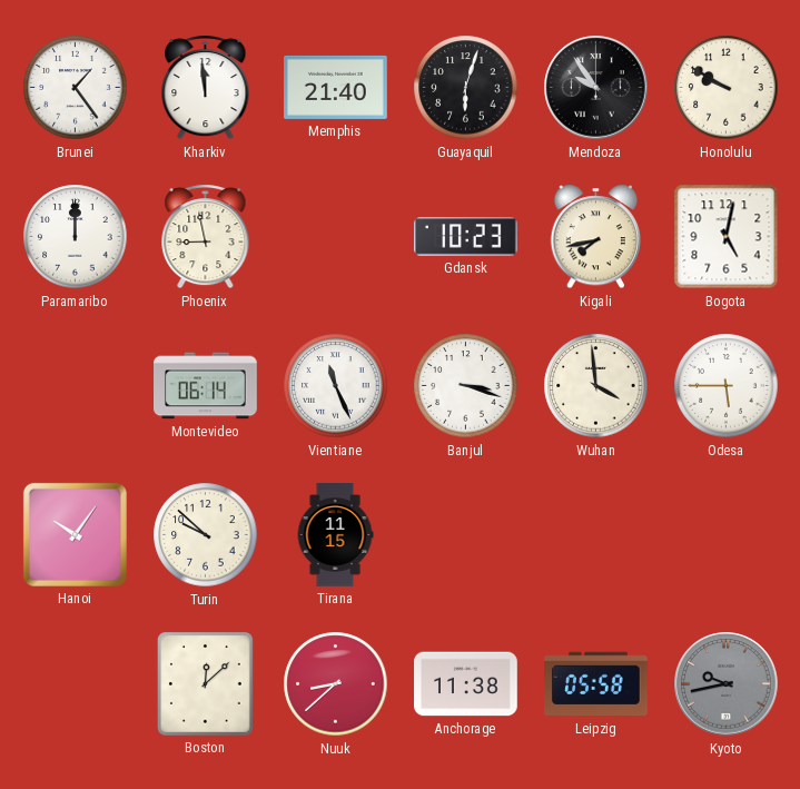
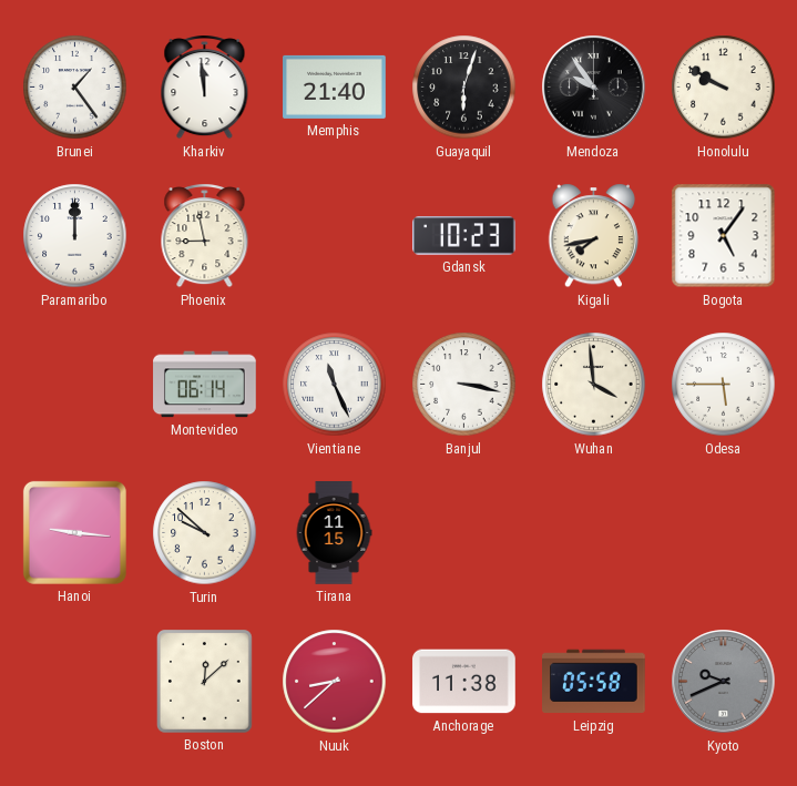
Bogota: 5:02 -> 5:06 (724, 236)
Banjul: 3:18 -> 3:17 (464, 385)
Hanoi: 10:06 -> 9:16 (74, 532)
Kyoto: 9:43 -> 9:41 (724, 682)
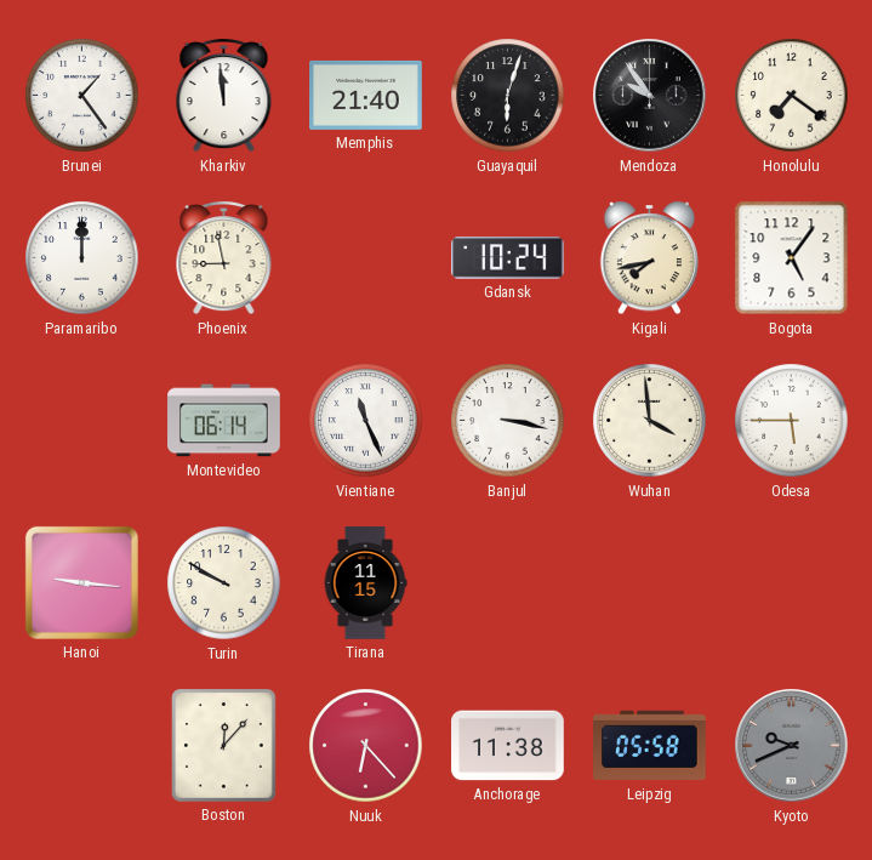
Honolulu: 9:50 -> 7:21 (792, 96)
Gdansk: 10:23 -> 10:24 (508, 258)
Turin: 9:52 -> 9:50 (224, 583)
Boston: 12:08 -> 12:07 (224, 746)
Nuuk: 8:38 -> 6:23 (366, 746)
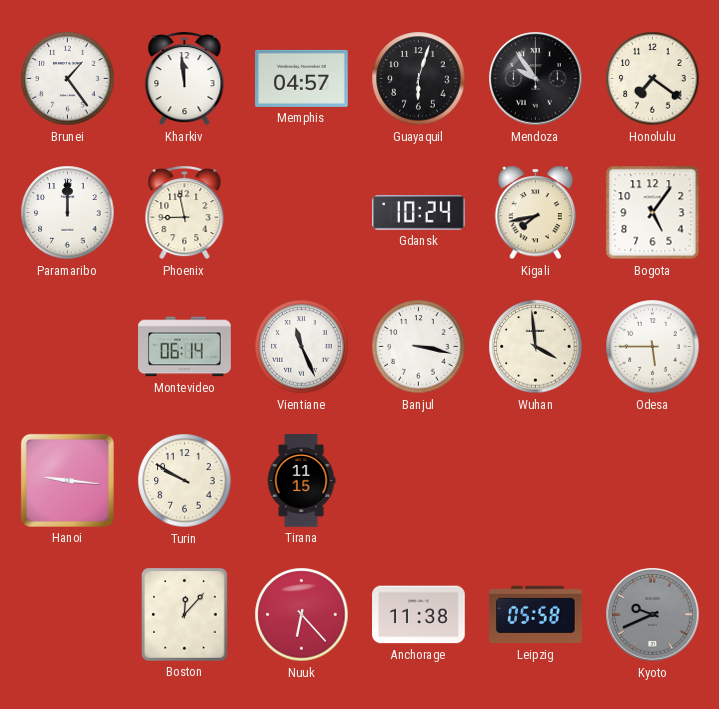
Memphis: 21:40 -> 04:57 (302, 78)
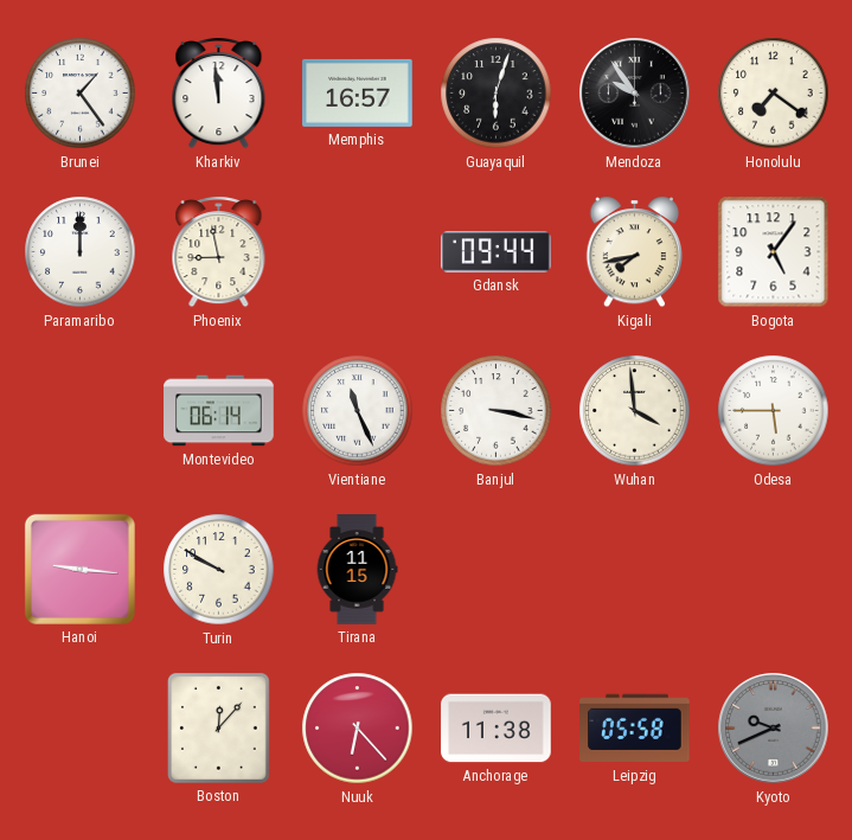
Memphis: 04:57 -> 16:57 (358, 92)
Gdansk: 10:24 -> 09:44 (497, 252)
